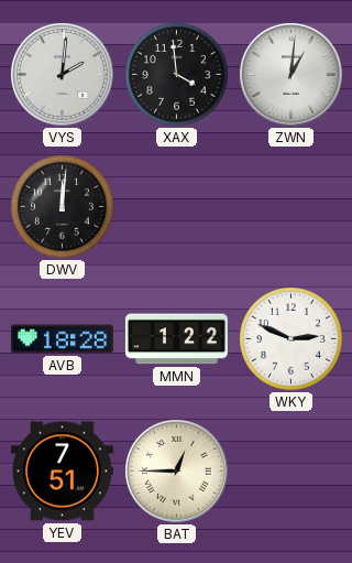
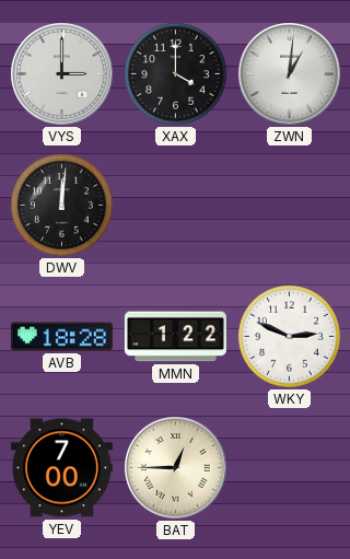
VYS: 2:01 -> 3:00 (62, 74)
XAX: 3:59 -> 4:00 (176, 74)
YEV: 7:51 -> 7:00 (61, 468)
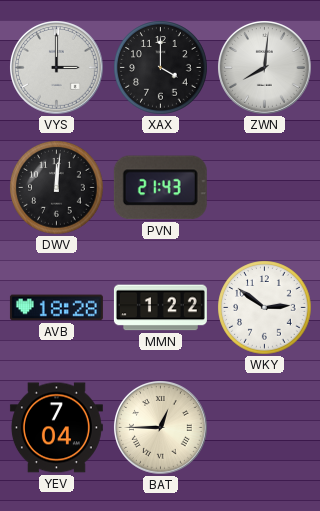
ZWN: 1:01 -> 8:01 (265, 68)
PVN: none -> 21:43 (160, 188)
WKY: 2:49 -> 2:51 (265, 308)
YEV: 7:00 -> 7:04 (56, 428)
